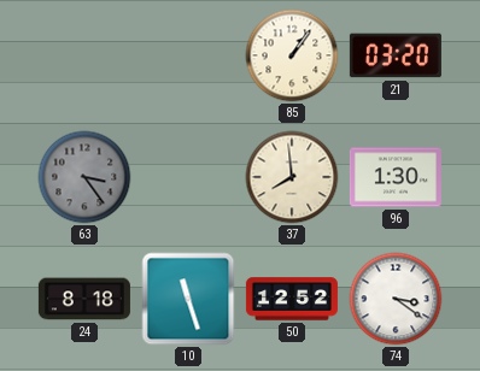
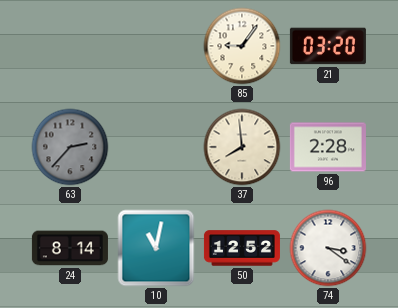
85: 1:06 -> 9:06 (242, 46)
63: 3:24 -> 2:37 (70, 147)
96: 1:30 -> 2:28 (328, 147)
24: 8:18 -> 8:14 (70, 248)
10: 11:27 -> 11:02 (156, 248)
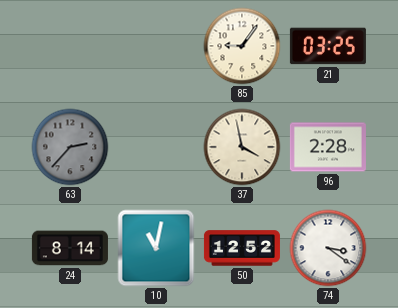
21: 03:20 -> 03:25 (328, 46)
37: 7:59 -> 3:58 (242, 147)
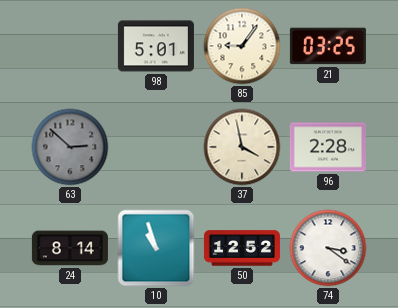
98: none -> 5:01 (156, 46)
63: 2:37 -> 2:52 (70, 147)
10: 11:02 -> 10:57 (156, 248)
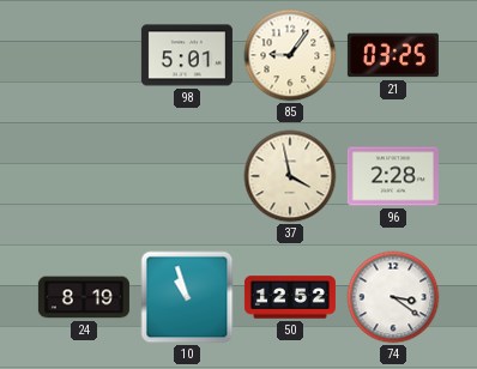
63: 2:52 -> none (70, 147)
24: 8:14 -> 8:19 (84, 297)
